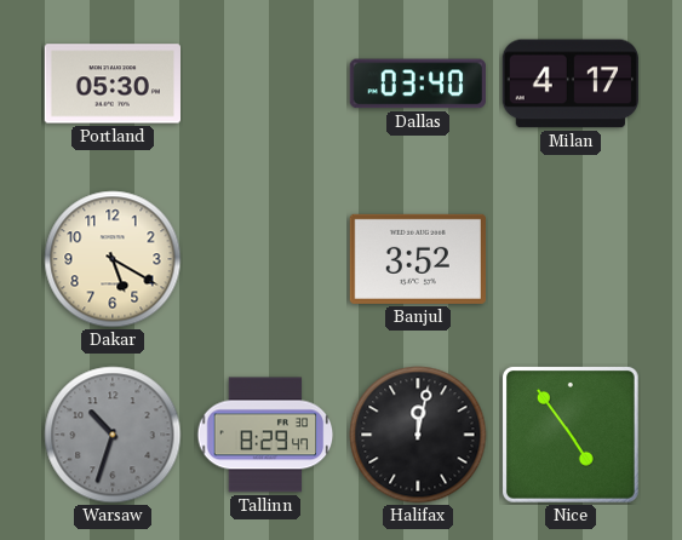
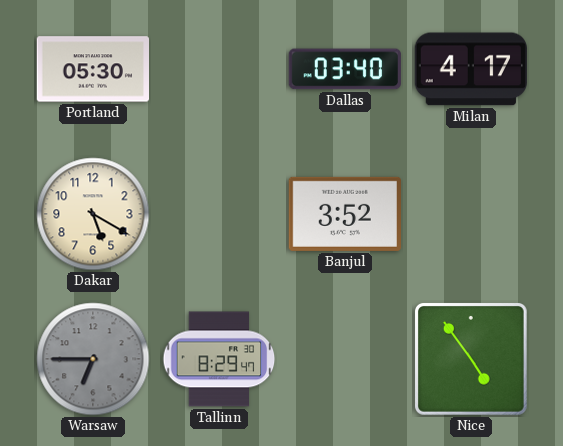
Warsaw: 10:33 -> 6:45 (93, 359)
Halifax: 12:02 -> none (418, 435)
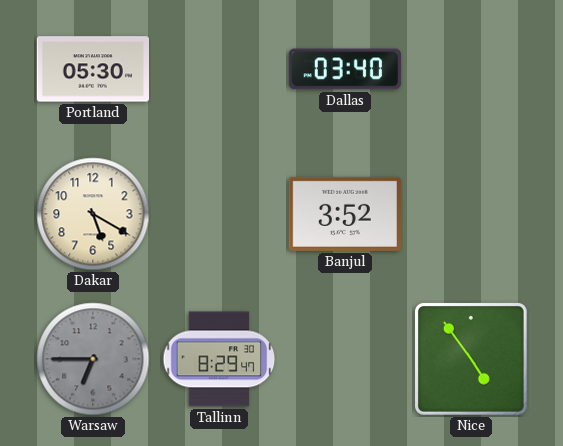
Milan: 4:17 -> none (471, 69)
